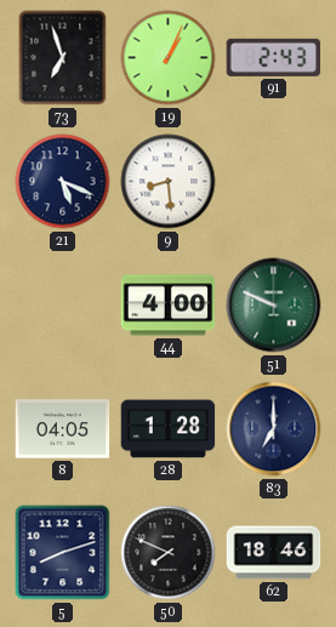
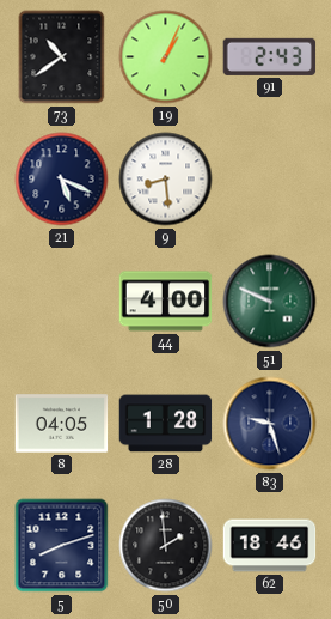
73: 6:57 -> 10:39 (62, 57)
83: 7:00 -> 9:27 (270, 424)
50: 7:49 -> 1:59 (166, 546)
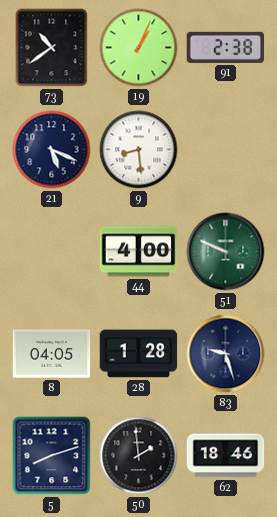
91: 2:43 -> 2:38 (226, 47)
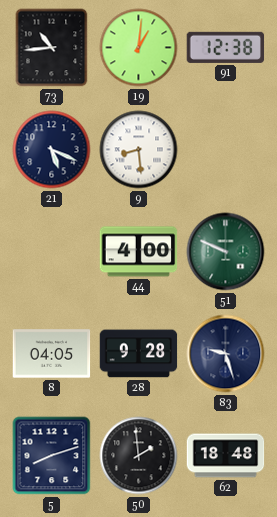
73: 10:39 -> 10:44 (52, 48)
19: 1:04 -> 1:01 (139, 48)
91: 2:38 -> 12:38 (226, 47)
28: 1:28 -> 9:28 (139, 354)
62: 18:46 -> 18:48 (226, 456)
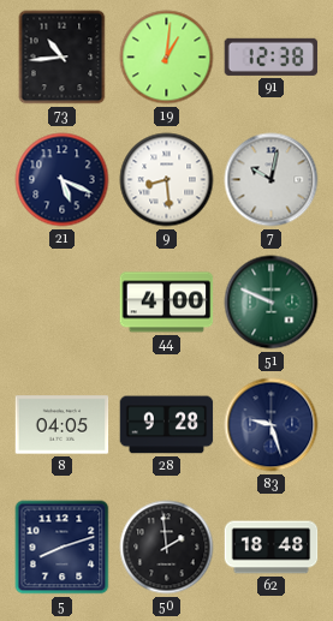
7: none -> 10:02 (272, 180)
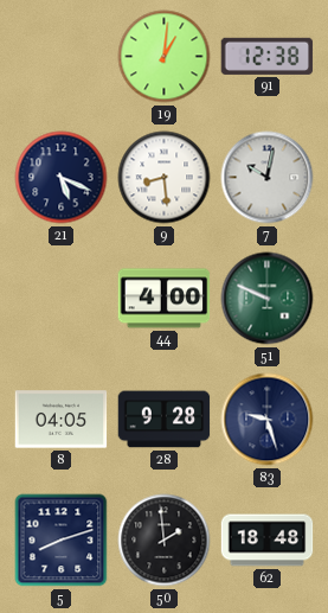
73: 10:44 -> none (63, 58)
